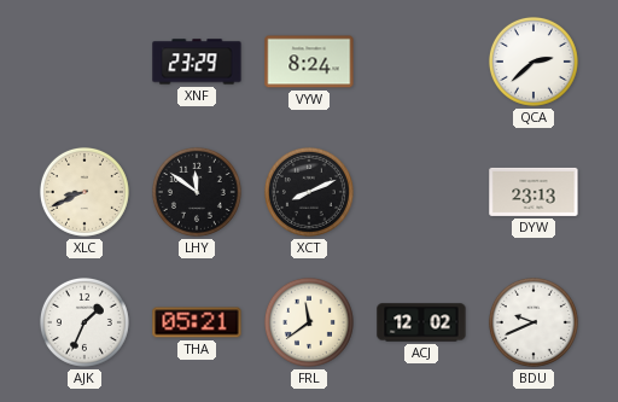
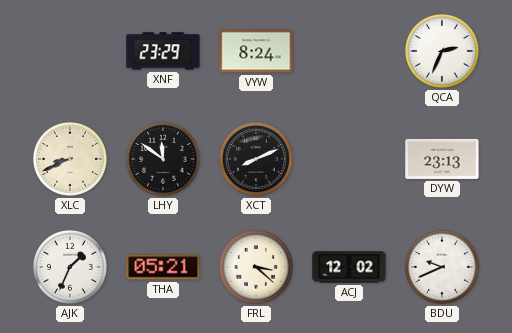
QCA: 2:38 -> 2:34 (442, 51)
FRL: 11:39 -> 3:22 (256, 267)
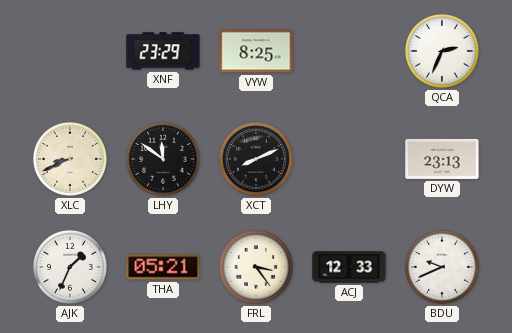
VYW: 8:24 -> 8:25 (256, 51)
FRL: 3:22 -> 3:24 (256, 267)
ACJ: 12:02 -> 12:33 (349, 267)
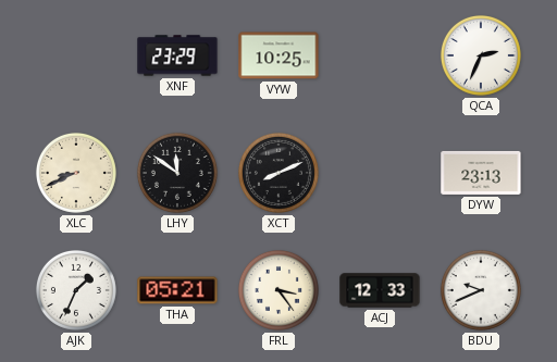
VYW: 8:25 -> 10:25 (278, 55)
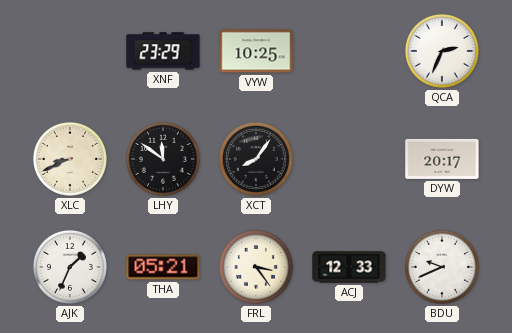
XCT: 8:11 -> 8:06 (256, 159)
DYW: 23:13 -> 20:17 (442, 159)
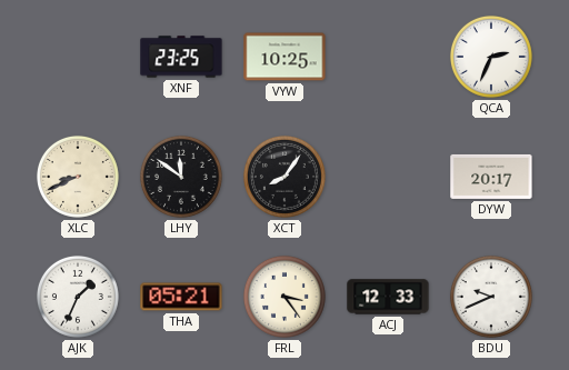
XNF: 23:29 -> 23:25 (181, 57)
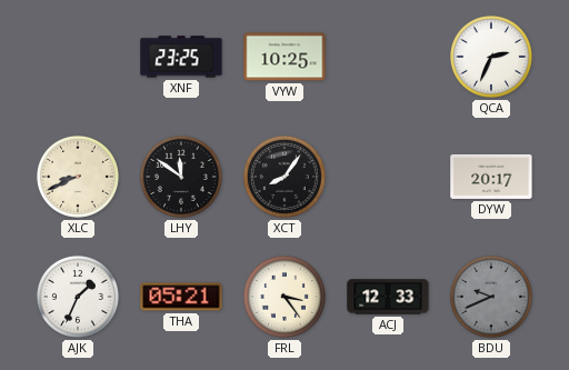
BDU dial: white -> grey (491, 297)
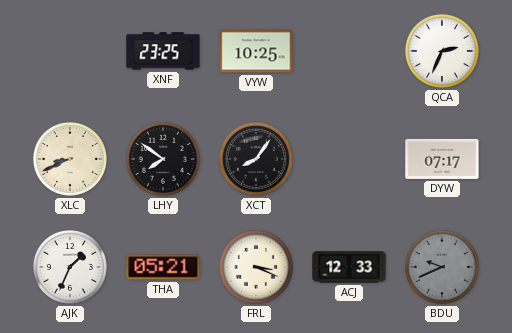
LHY: 11:51 -> 7:51 (163, 159)
DYW: 20:17 -> 07:17 (442, 159)
FRL: 3:24 -> 3:19 (256, 267)
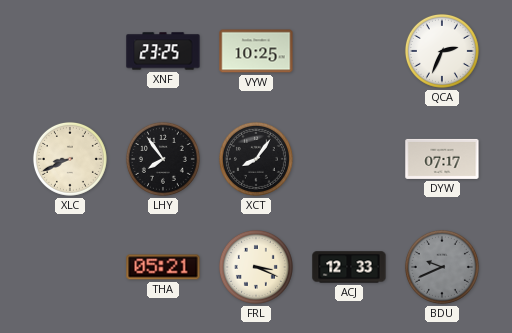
LHY: 7:51 -> 7:54 (163, 159)
AJK: 1:34 -> none (70, 267)
